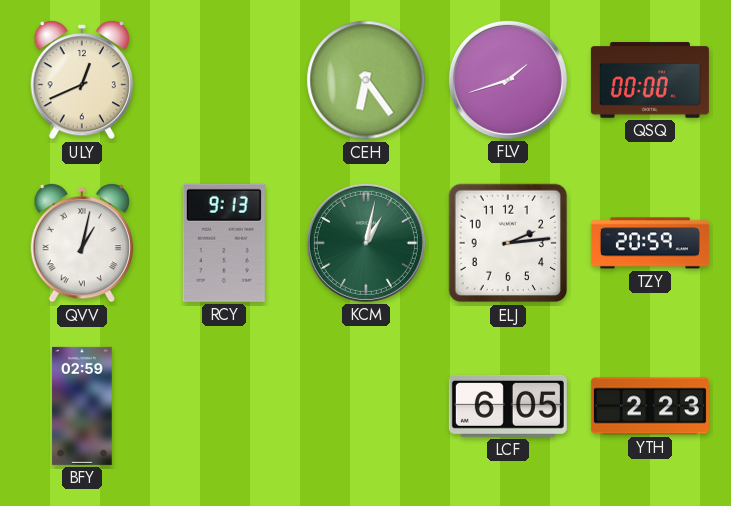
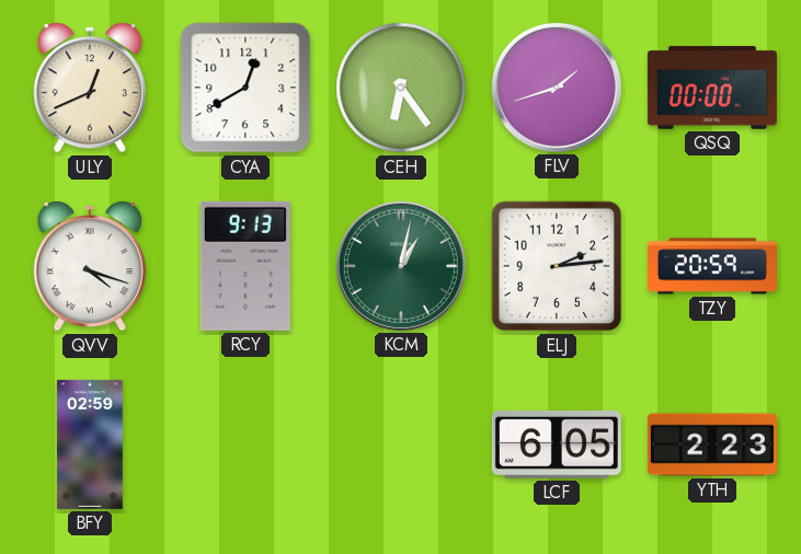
CYA: none -> 12:40 (245, 88)
QVV: 1:02 -> 4:18 (89, 267)
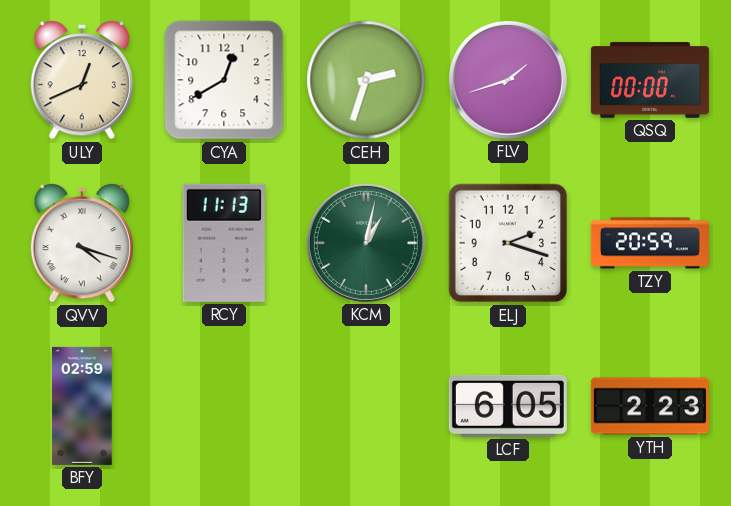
CEH: 6:24 -> 2:33 (366, 80)
RCY: 9:13 -> 11:13 (224, 243)
ELJ: 2:14 -> 2:18 (508, 243)
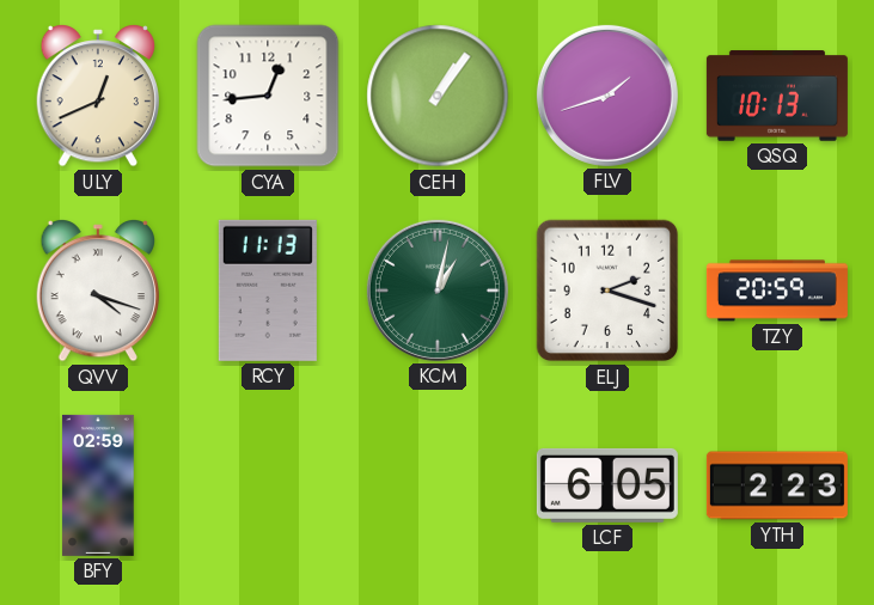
CYA: 12:40 -> 12:44 (268, 96)
CEH: 2:33 -> 1:06 (438, 96)
QSQ: 00:00 -> 10:13 (777, 96)
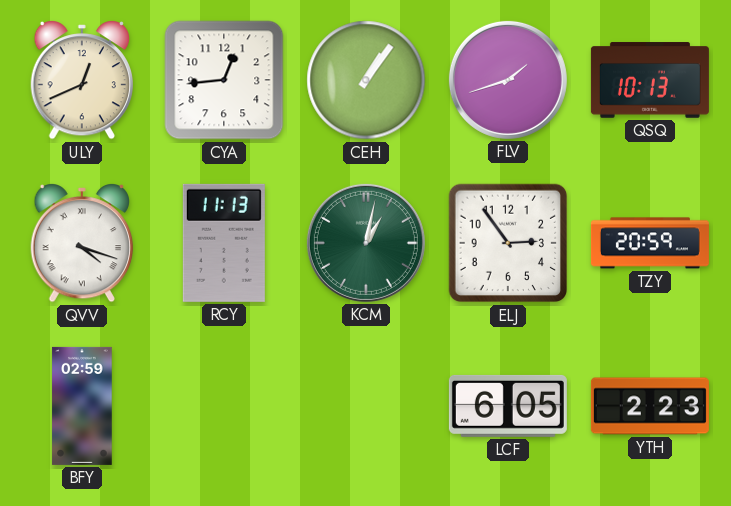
ELJ: 2:18 -> 2:54 (508, 243)
